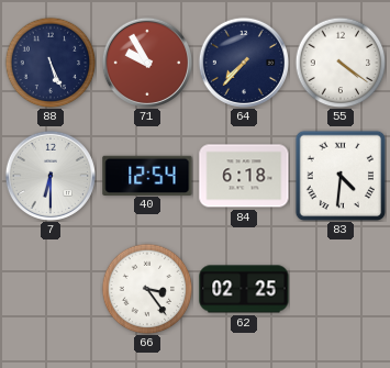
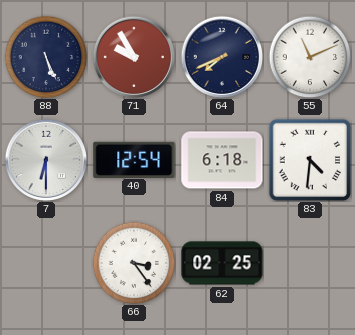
64: 7:37 -> 7:41 (222, 57)
55: 4:21 -> 11:11 (310, 57)
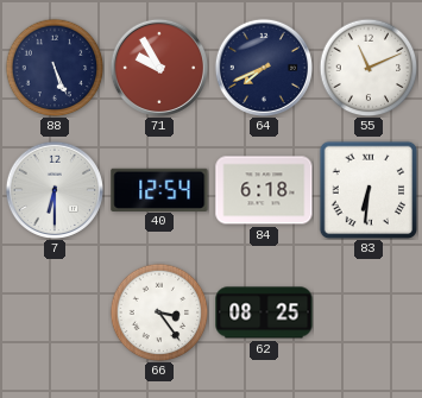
83: 4:31 -> 6:31 (369, 190)
62: 02:25 -> 08:25 (264, 312)
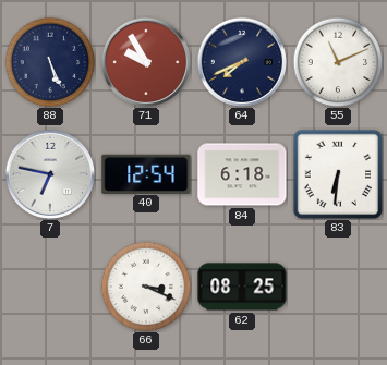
7: 6:30 -> 6:47 (50, 174)
66: 3:24 -> 3:19 (146, 287)
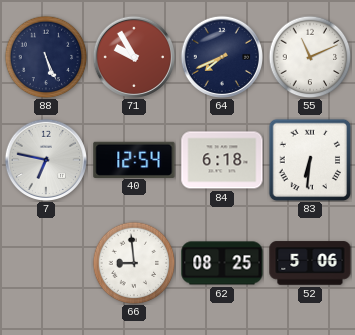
66: 3:19 -> 8:59 (134, 263)
52: none -> 5:06 (310, 263)
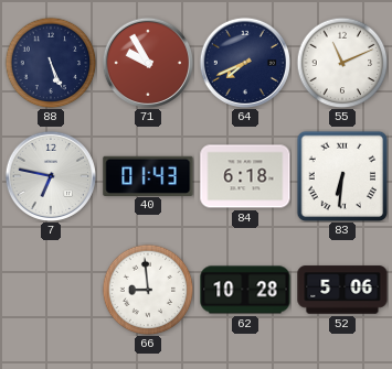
40: 12:54 -> 01:43 (148, 175)
62: 08:25 -> 10:28 (245, 290)
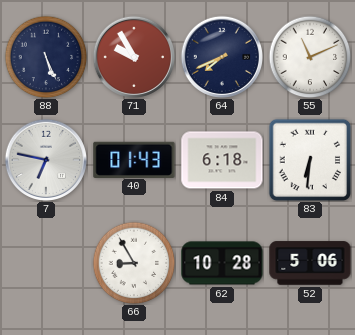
66: 8:59 -> 8:55 (134, 263)
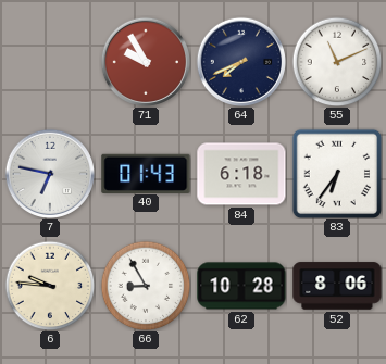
88: 5:26 -> none (46, 57)
83: 6:31 -> 6:36 (337, 174)
6: none -> 9:46 (50, 286)
52: 5:06 -> 8:06 (337, 286)
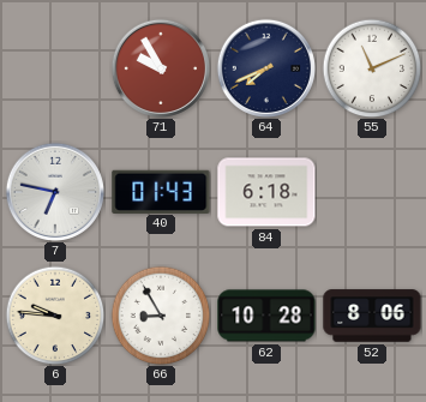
83: 6:36 -> none (337, 174)
